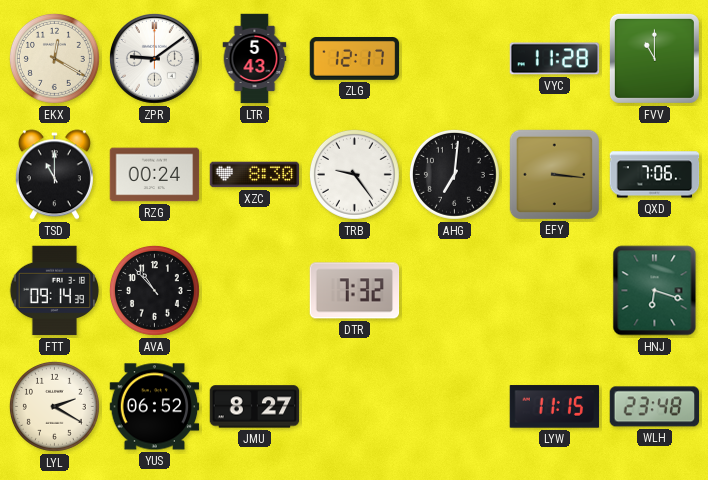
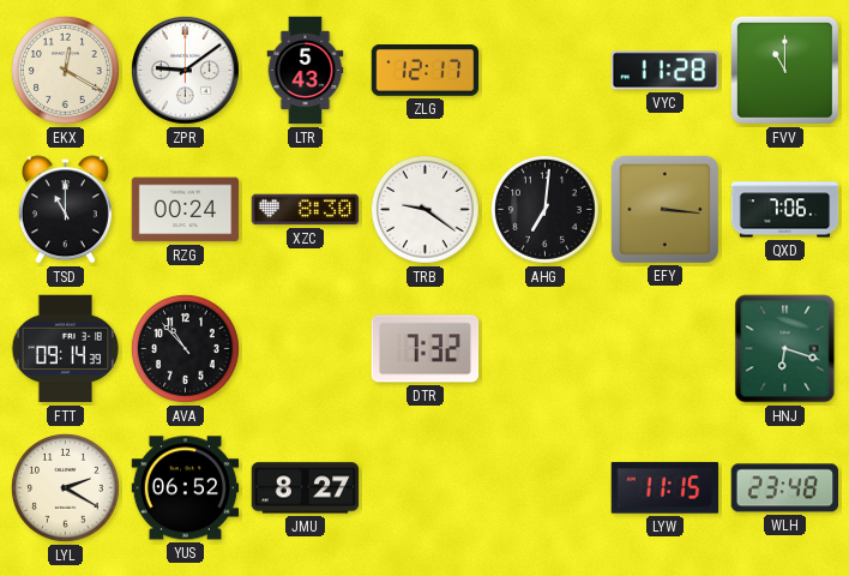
TRB: 9:24 -> 9:21 (424, 209)
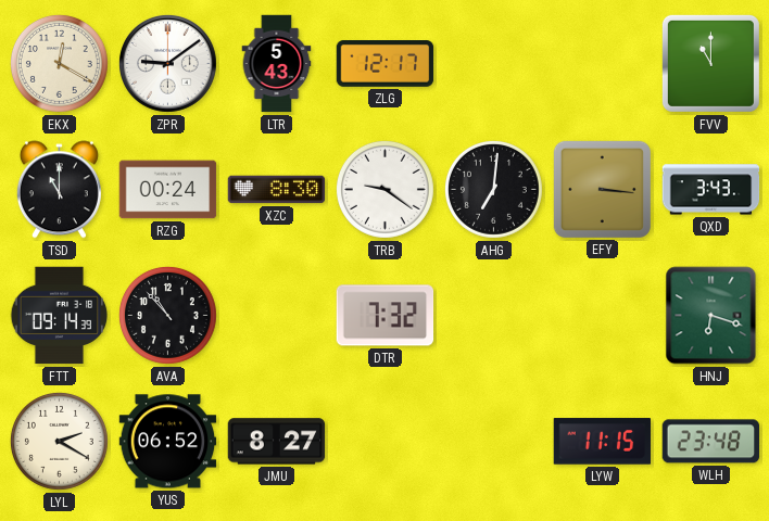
VYC: 11:28 -> none (666, 71)
QXD: 7:06 -> 3:43 (711, 190)
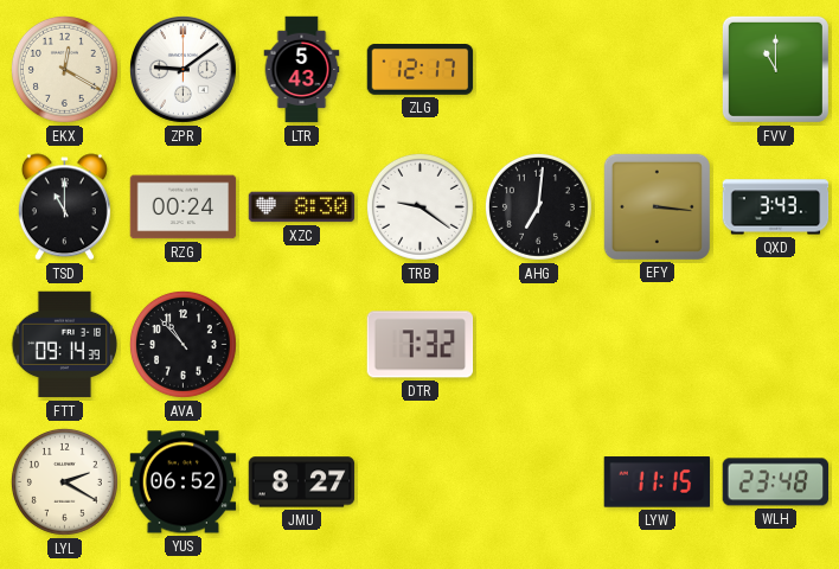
HNJ: 6:18 -> none (711, 316)
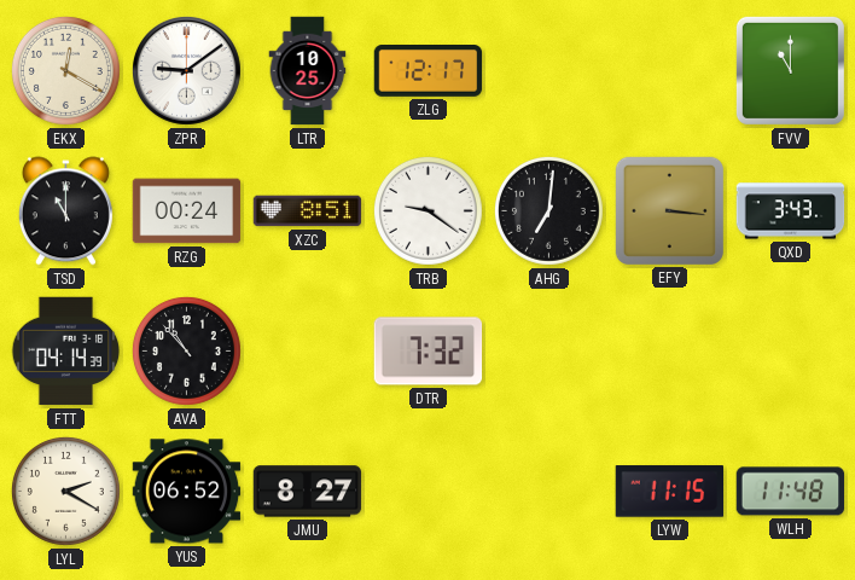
LTR: 5:43 -> 10:25 (308, 71)
XZC: 8:30 -> 8:51 (308, 211)
FTT: 09:14 -> 04:14 (66, 352)
WLH: 23:48 -> 11:48 (791, 492)
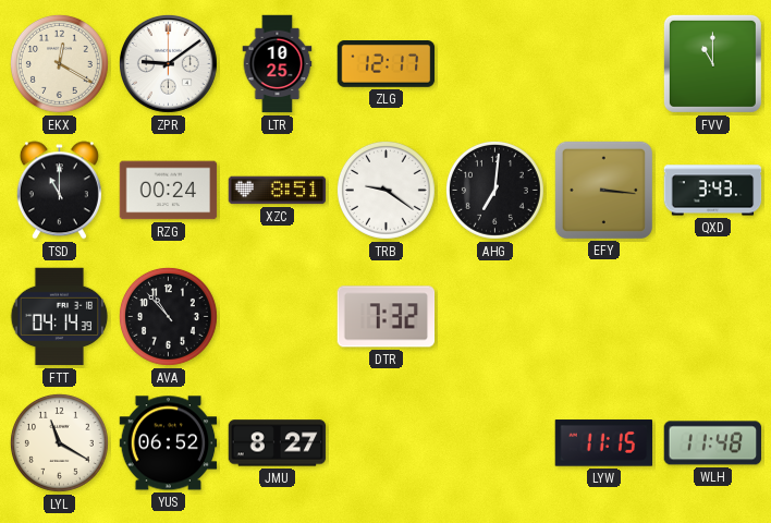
LYL: 2:20 -> 11:20 (59, 442)
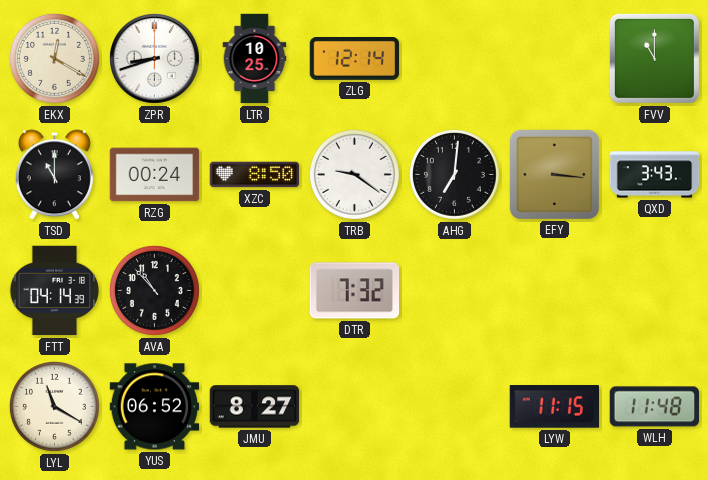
ZPR: 9:09 -> 8:42 (154, 58)
ZLG: 12:17 -> 12:14 (355, 59)
XZC: 8:51 -> 8:50 (255, 175)
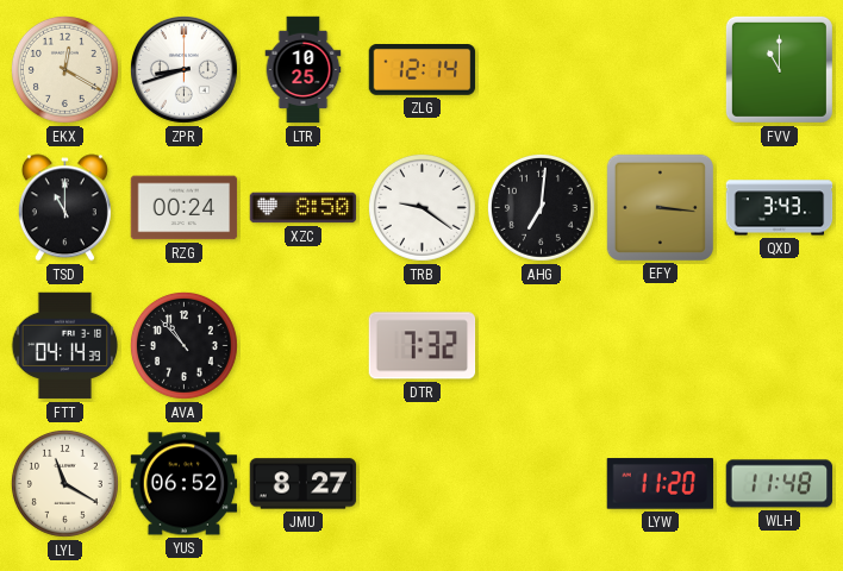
LYW: 11:15 -> 11:20 (661, 484)
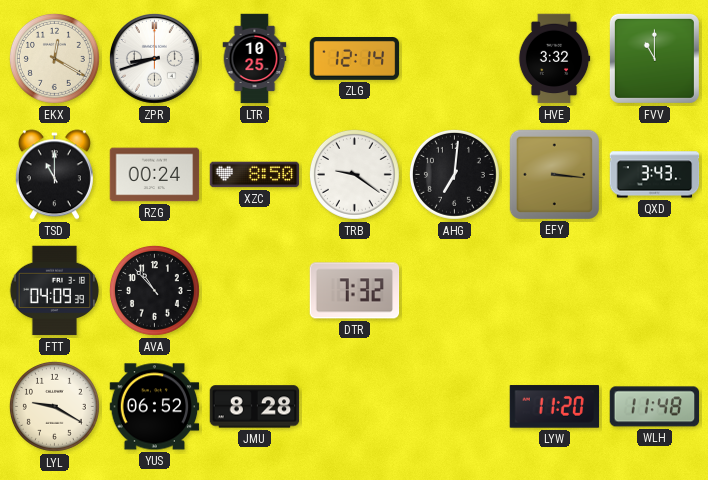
HVE: none -> 3:32 (554, 59)
FTT: 04:14 -> 04:09 (55, 291)
LYL: 11:20 -> 9:20 (54, 406)
JMU: 8:27 -> 8:28 (255, 407)
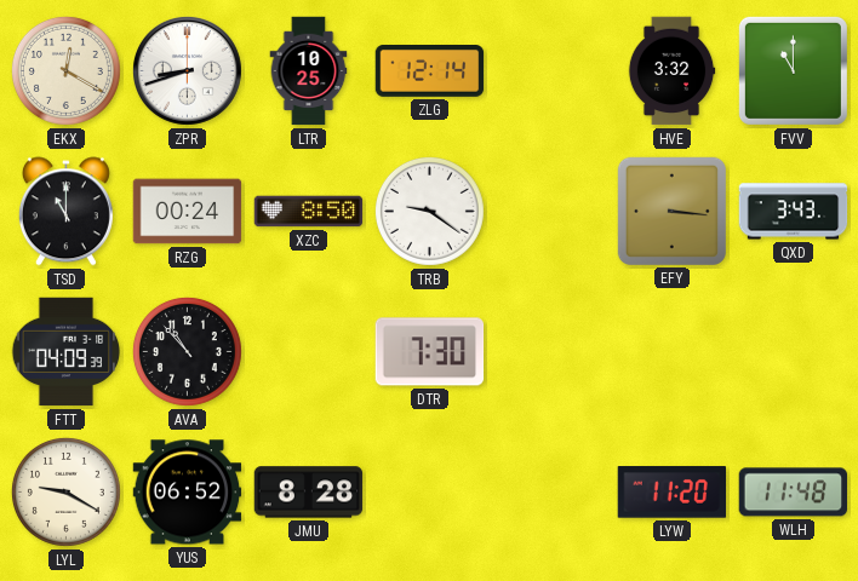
AHG: 7:01 -> none (454, 174)
DTR: 7:32 -> 7:30 (430, 352)
